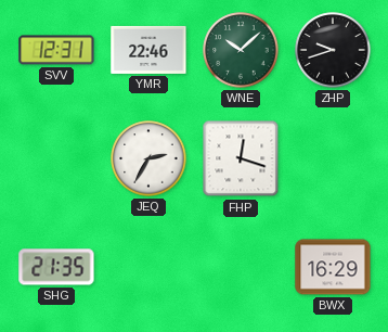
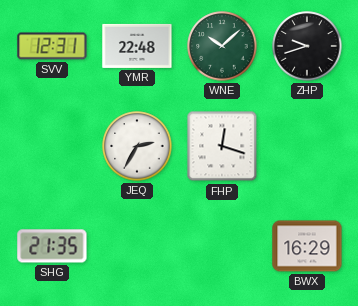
YMR: 22:46 -> 22:48 (137, 46)
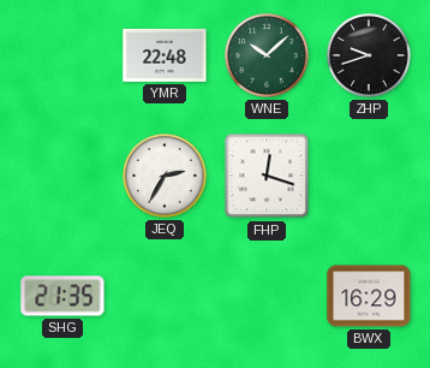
SVV: 12:31 -> none (52, 46)
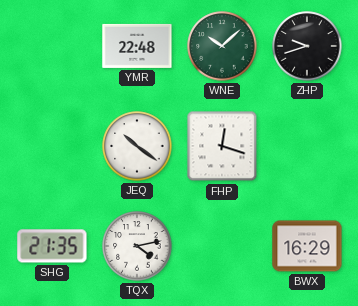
JEQ: 2:35 -> 10:21 (137, 146)
TQX: none -> 4:13 (137, 246)
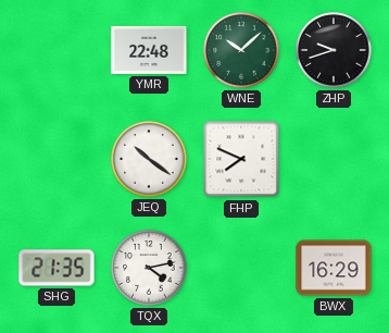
FHP: 12:18 -> 7:49 (241, 159)
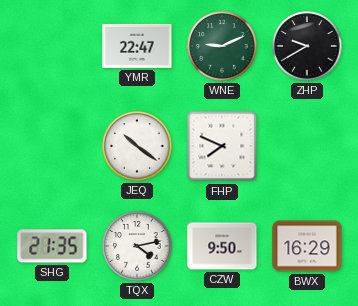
YMR: 22:48 -> 22:47 (137, 46)
WNE: 10:08 -> 9:11 (222, 46)
ZHP: 9:42 -> 9:40 (307, 46)
CZW: none -> 9:50 (222, 246)
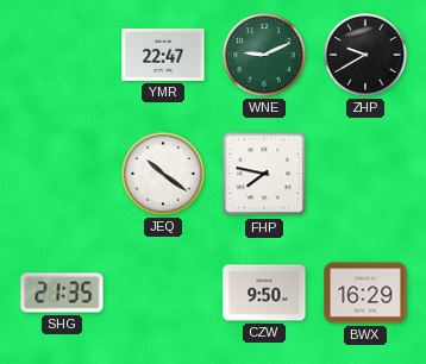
FHP: 7:49 -> 7:47 (264, 174)
TQX: 4:13 -> none (137, 246)
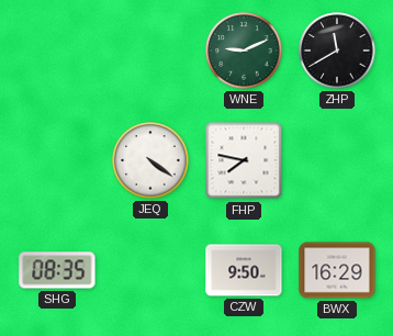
YMR: 22:47 -> none (163, 55)
ZHP: 9:40 -> 11:40 (337, 51)
JEQ: 10:21 -> 4:21 (150, 160)
SHG: 21:35 -> 08:35 (57, 270)
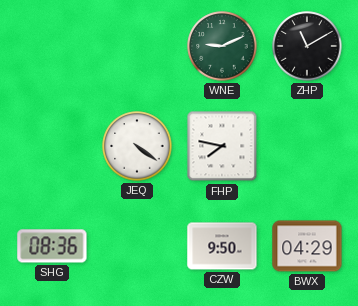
ZHP: 11:40 -> 11:10 (307, 46)
SHG: 08:35 -> 08:36 (52, 246)
BWX: 16:29 -> 04:29 (307, 246)
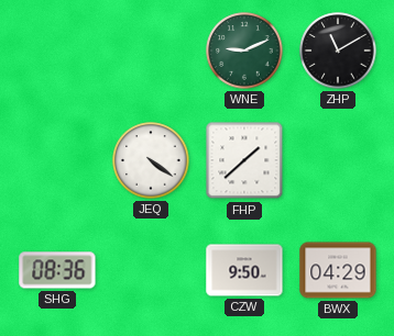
FHP: 7:47 -> 1:38 (244, 160)
